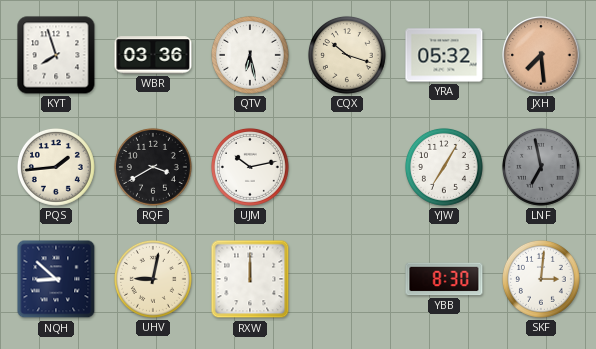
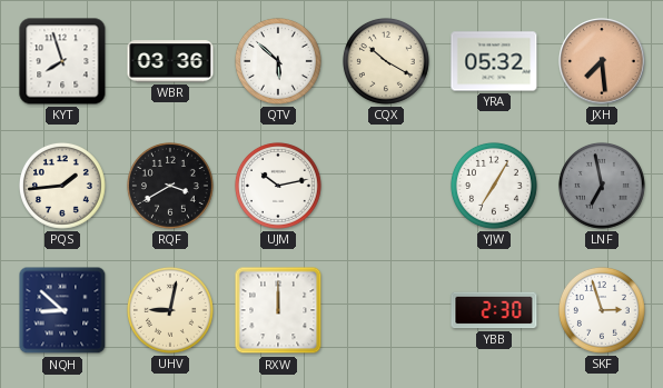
QTV: 6:28 -> 5:52 (278, 61)
CQX: 10:18 -> 10:20 (386, 61)
YBB: 8:30 -> 2:30 (494, 310)
SKF: 3:01 -> 2:57 (602, 310)
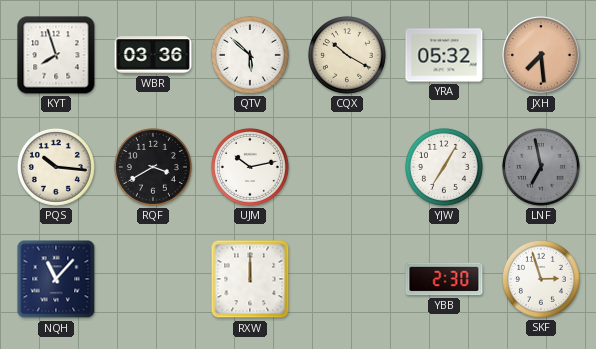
PQS: 1:44 -> 10:16 (56, 167)
NQH: 8:52 -> 11:07 (56, 279)
UHV: 9:02 -> none (170, 310)
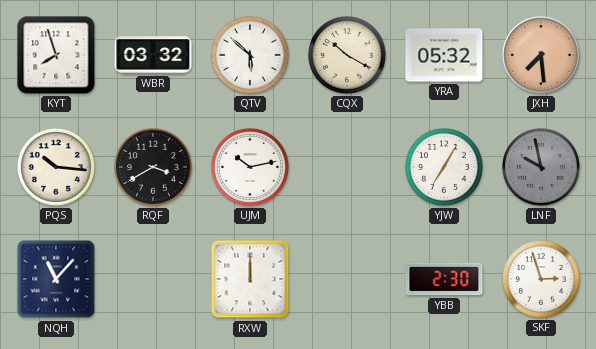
WBR: 03:36 -> 03:32 (153, 55)
LNF: 6:58 -> 9:58 (541, 167)
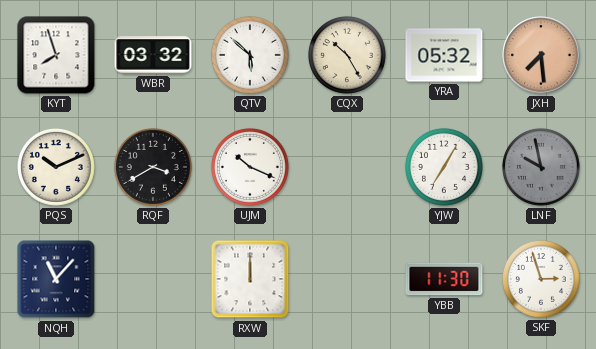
CQX: 10:20 -> 10:25 (347, 55)
PQS: 10:16 -> 10:11 (56, 167)
UJM: 10:13 -> 10:19 (250, 167)
YBB: 2:30 -> 11:30 (444, 279)
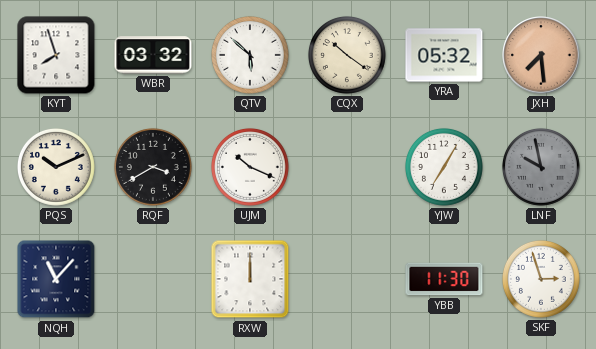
CQX: 10:25 -> 10:21 (347, 55)
